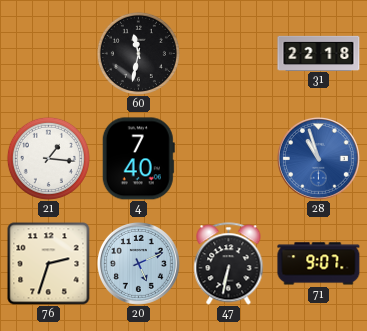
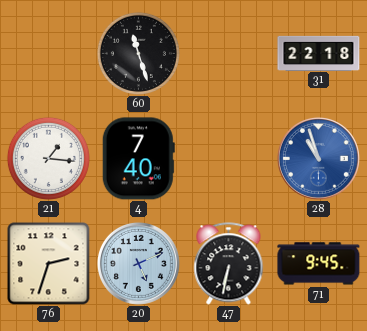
60: 11:32 -> 11:27 (138, 53)
71: 9:07 -> 9:45 (319, 264)
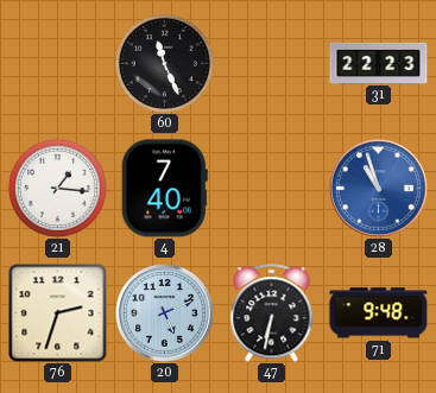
60: 11:27 -> 11:26 (164, 63)
31: 22:18 -> 22:23 (379, 63)
71: 9:45 -> 9:48 (379, 313)
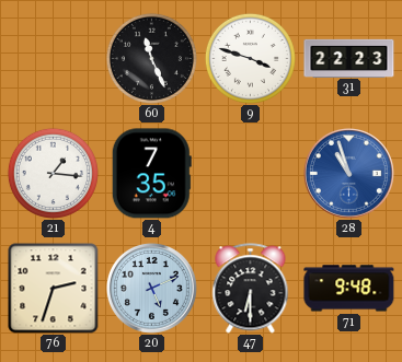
9: none -> 3:48 (250, 58)
4: 7:40 -> 7:35 (151, 174)
47: 6:32 -> 6:30 (251, 289)
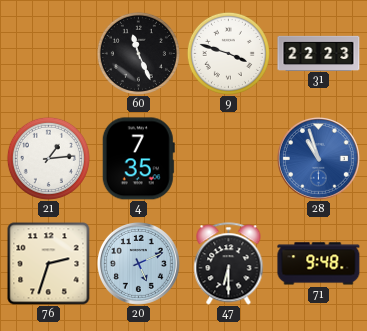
21: 1:16 -> 1:14 (48, 158)
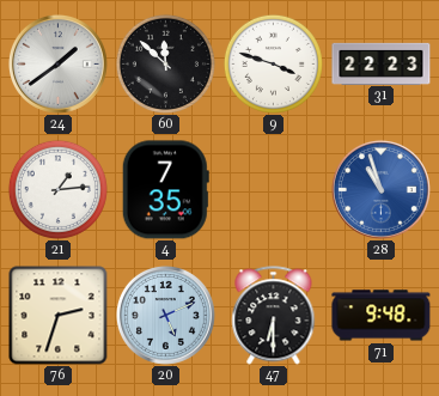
24: none -> 1:39 (57, 63)
60: 11:26 -> 11:52 (165, 63)
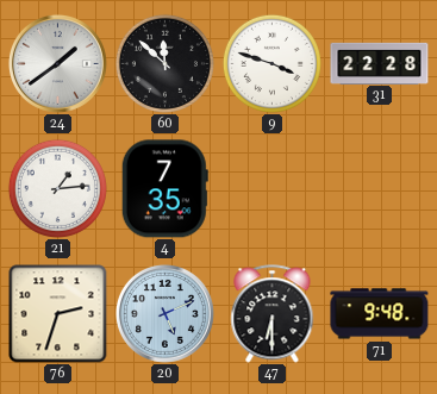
31: 22:23 -> 22:28 (380, 63)
28: 10:57 -> none (380, 189)
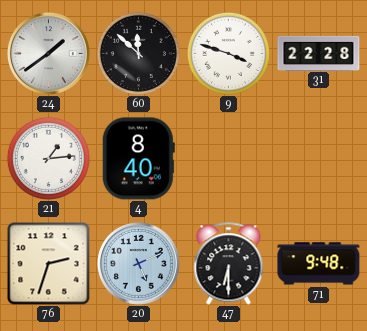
4: 7:35 -> 8:40 (138, 159)
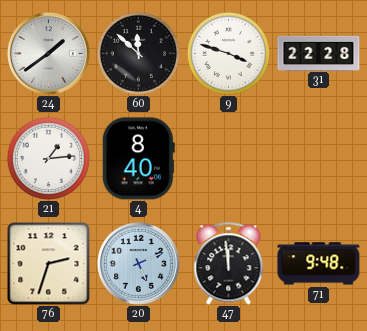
47: 6:30 -> 11:59 (229, 264)
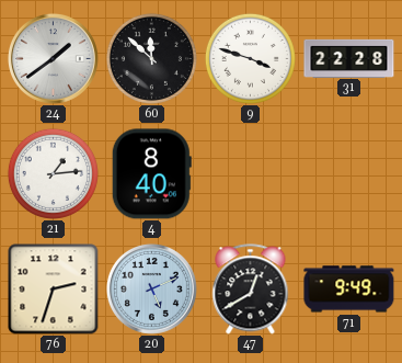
47: 11:59 -> 12:40 (251, 290)
71: 9:48 -> 9:49 (349, 290)
